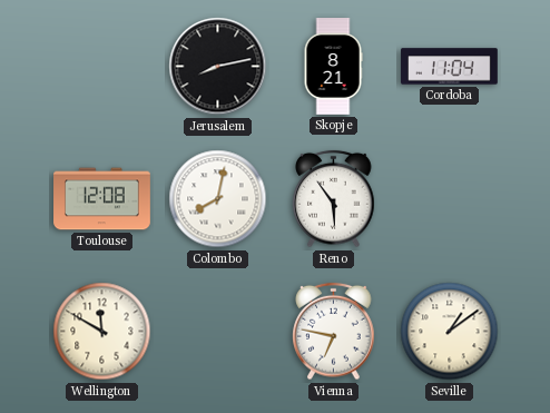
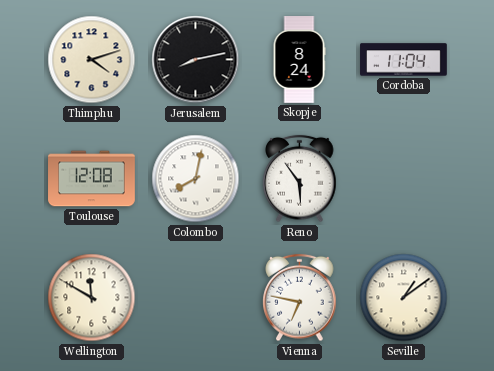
Thimphu: none -> 4:12 (92, 60)
Skopje: 8:21 -> 8:24 (299, 60)
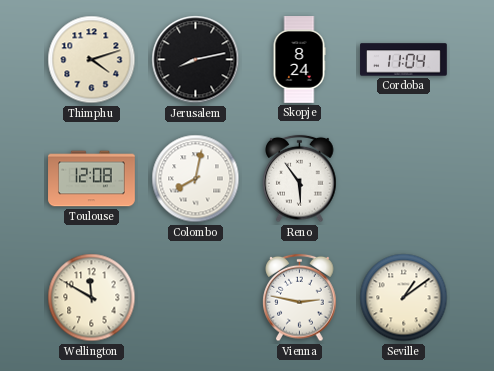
Vienna: 6:47 -> 2:47 (300, 298)
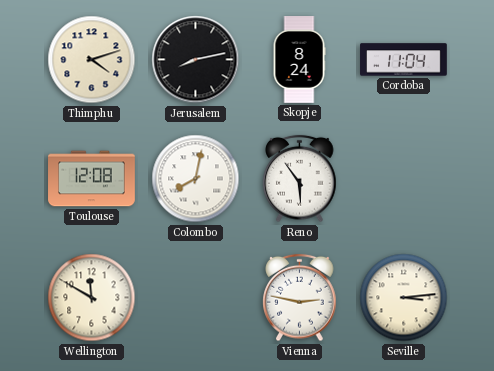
Seville: 1:09 -> 3:14 (404, 298)
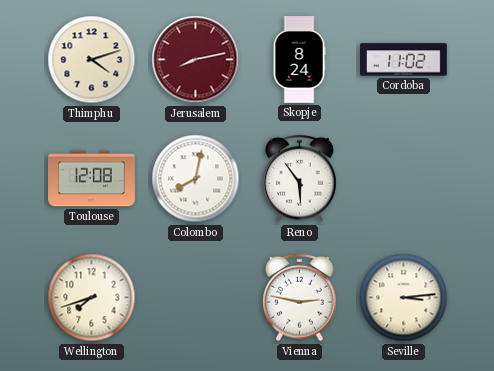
Jerusalem dial: black -> burgundy (196, 60)
Cordoba: 11:04 -> 11:02 (404, 60)
Wellington: 11:50 -> 7:42 (92, 298)
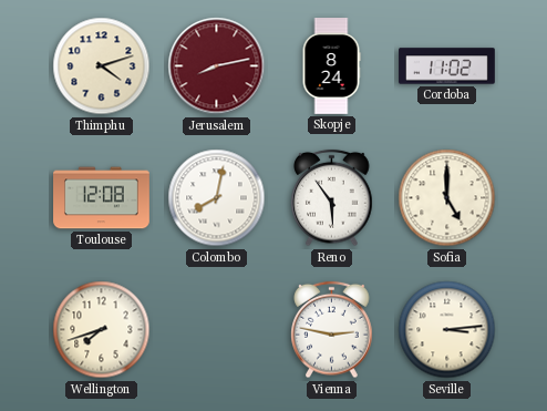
Sofia: none -> 5:00 (447, 198)
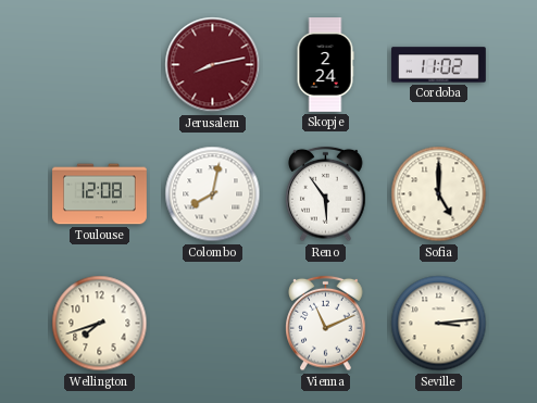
Thimphu: 4:12 -> none (102, 66)
Skopje: 8:24 -> 2:24 (325, 65)
Vienna: 2:47 -> 11:11 (326, 324)
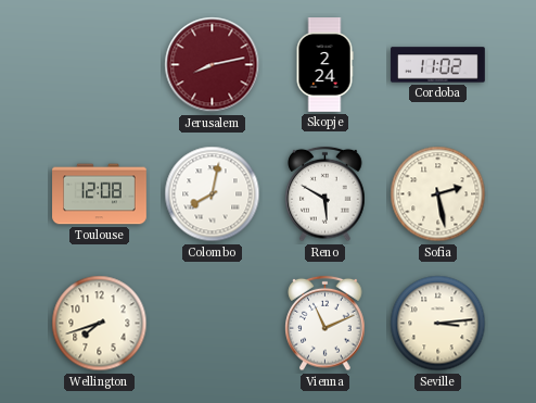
Reno: 5:54 -> 5:50 (326, 194)
Sofia: 5:00 -> 2:28 (438, 194)
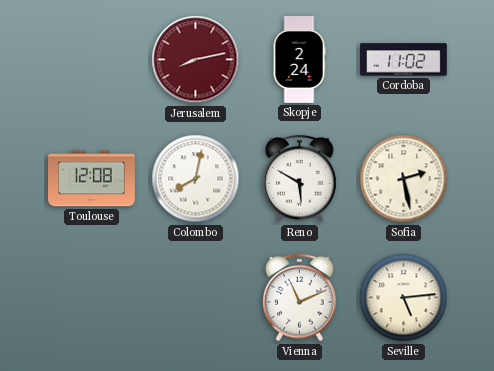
Wellington: 7:42 -> none (100, 324)
Seville: 3:14 -> 5:14 (404, 298)
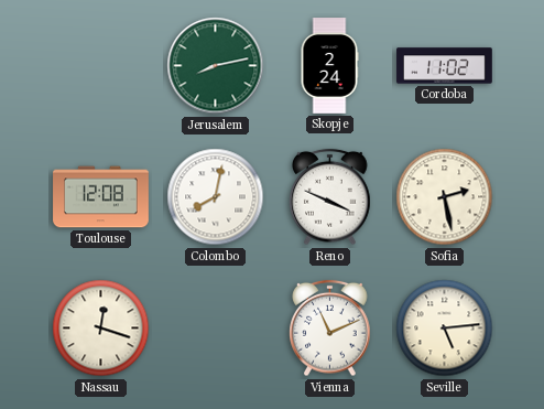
Jerusalem dial: burgundy -> green (216, 66)
Reno: 5:50 -> 3:49 (330, 197)
Nassau: none -> 12:18 (101, 329)
